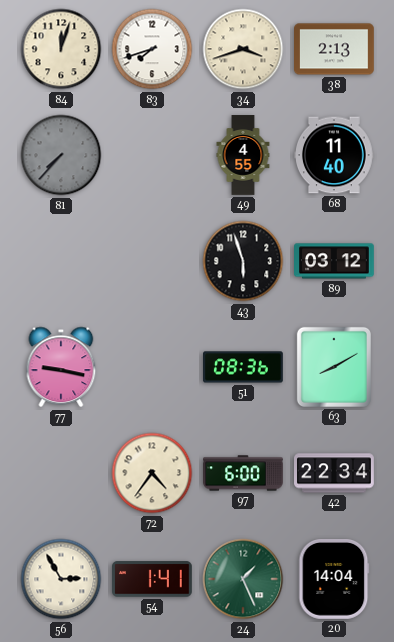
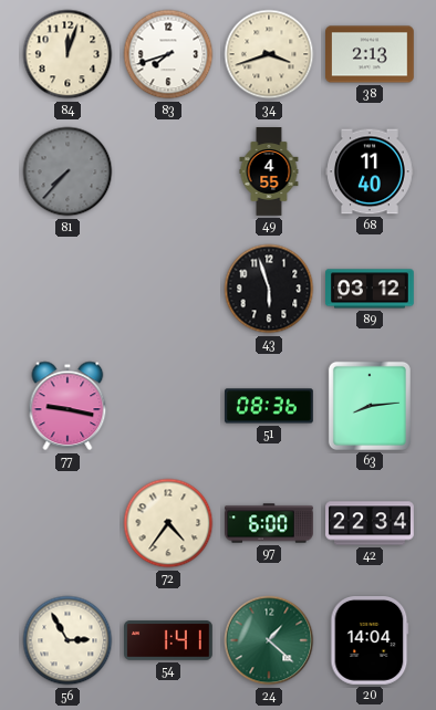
63: 8:10 -> 8:14 (370, 406)
24: 1:26 -> 1:22 (269, 640)
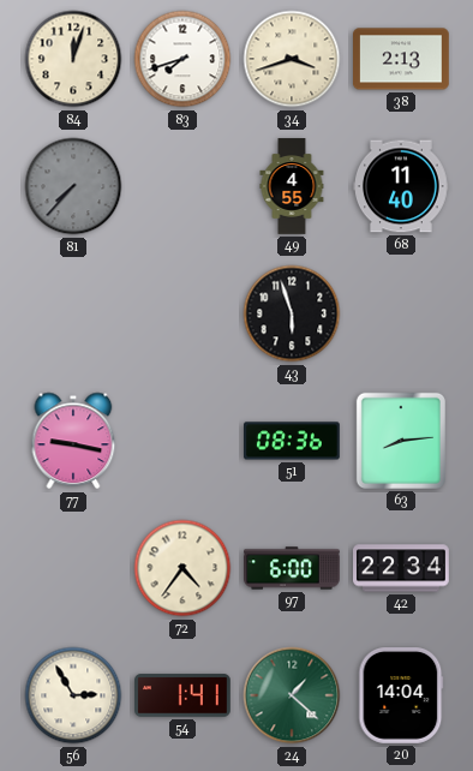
89: 03:12 -> none (371, 289)
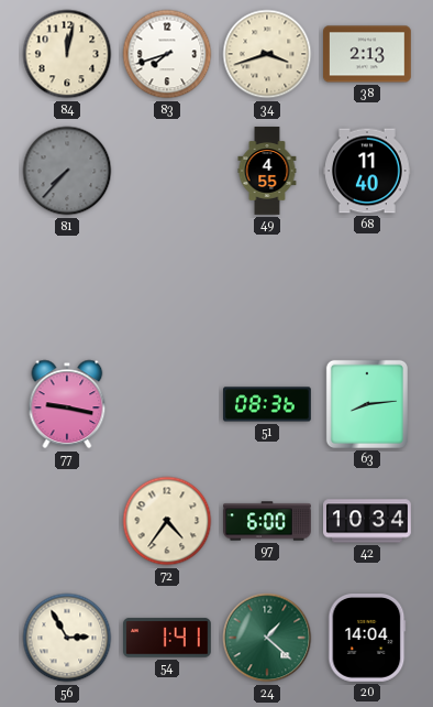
84: 12:03 -> 12:02 (67, 54)
43: 5:57 -> none (292, 313)
42: 22:34 -> 10:34 (368, 521)
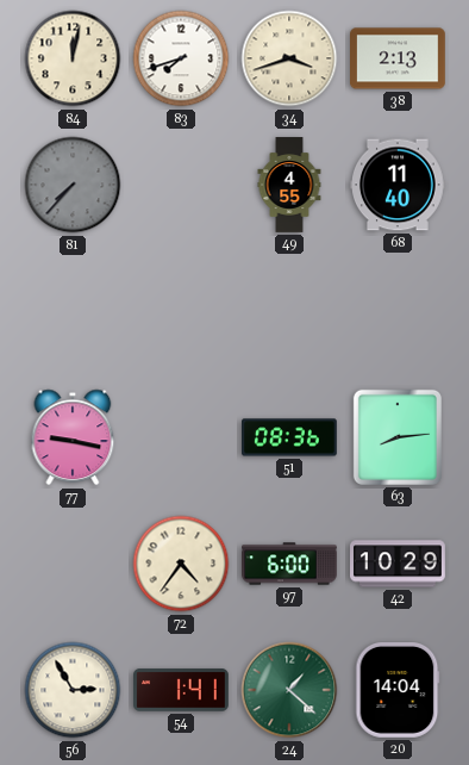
42: 10:34 -> 10:29 (399, 564)
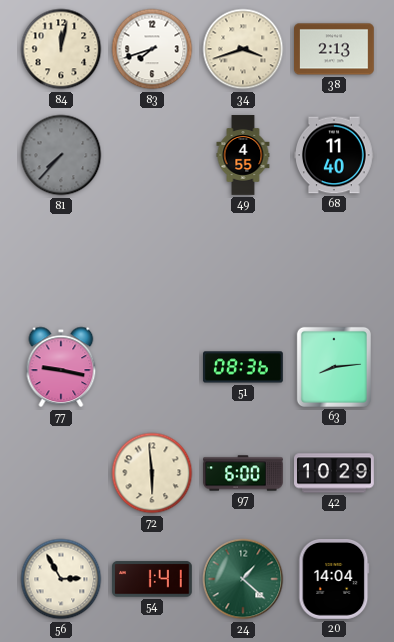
72: 4:36 -> 5:59 (152, 473)
